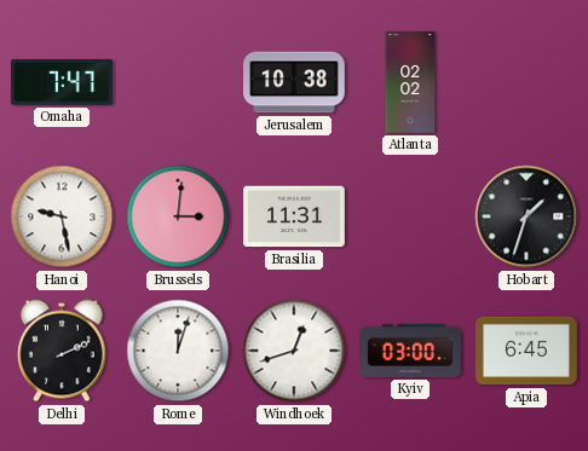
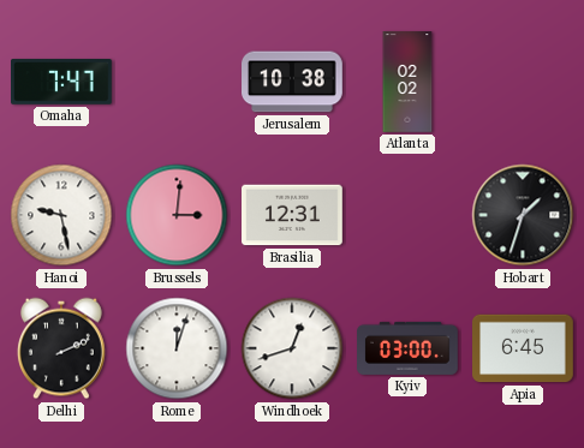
Brasilia: 11:31 -> 12:31 (293, 215)
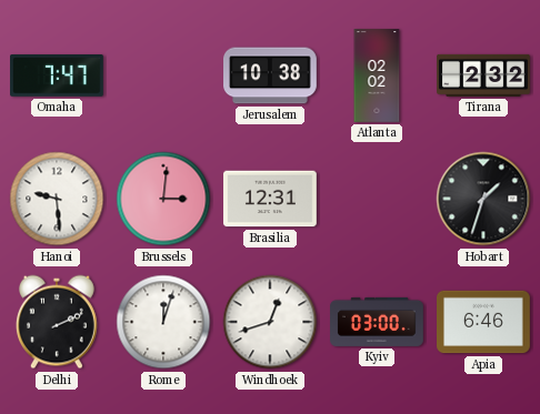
Tirana: none -> 2:32 (483, 75)
Hanoi: 9:28 -> 9:29 (57, 199)
Apia: 6:45 -> 6:46 (484, 322)
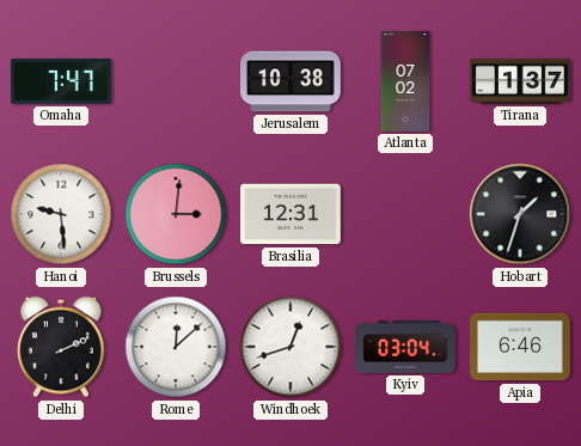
Atlanta: 02:02 -> 07:02 (405, 81)
Tirana: 2:32 -> 1:37 (520, 81)
Rome: 12:03 -> 12:08 (176, 347)
Kyiv: 03:00 -> 03:04 (406, 347)
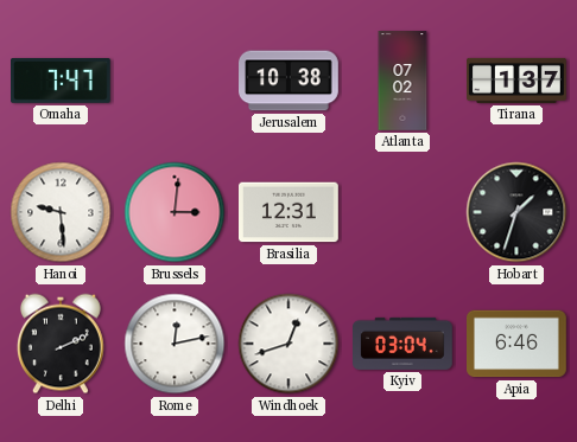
Rome: 12:08 -> 12:13 (175, 344)
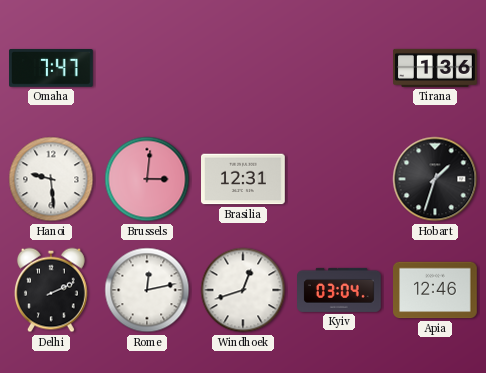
Jerusalem: 10:38 -> none (290, 81)
Atlanta: 07:02 -> none (402, 81)
Tirana: 1:37 -> 1:36 (435, 68)
Apia: 6:46 -> 12:46 (436, 290)
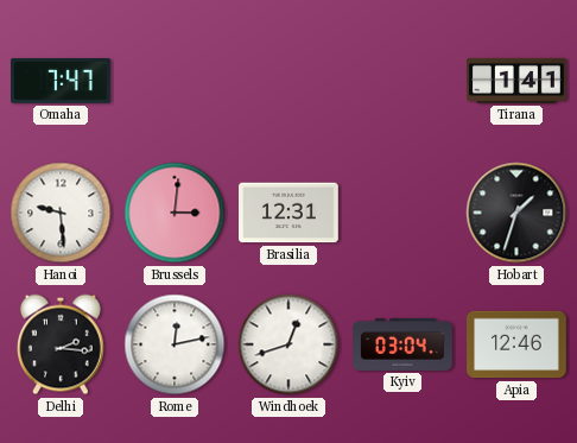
Tirana: 1:36 -> 1:41 (516, 81)
Delhi: 2:11 -> 2:16 (61, 344)
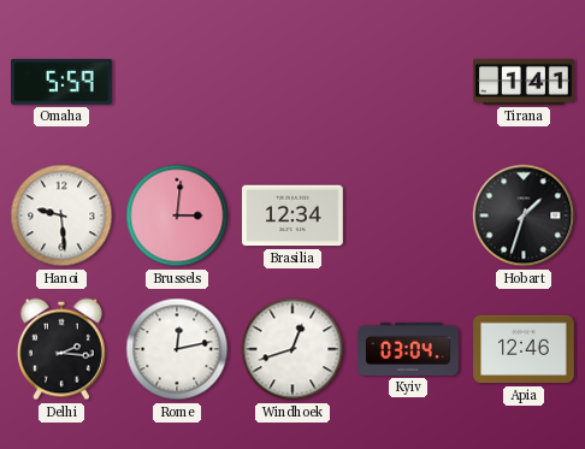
Omaha: 7:47 -> 5:59 (63, 83)
Brasilia: 12:31 -> 12:34 (294, 215)
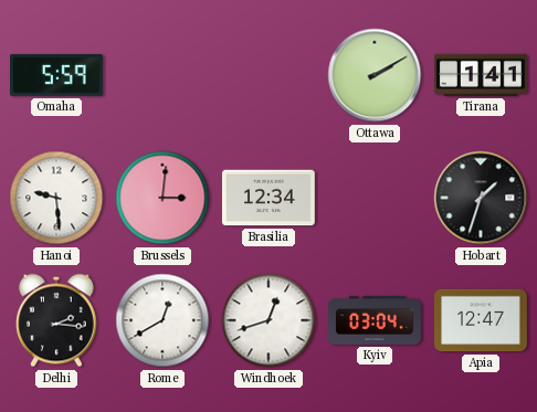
Ottawa: none -> 2:10 (375, 75)
Rome: 12:13 -> 12:40 (162, 320)
Apia: 12:46 -> 12:47 (482, 320)
